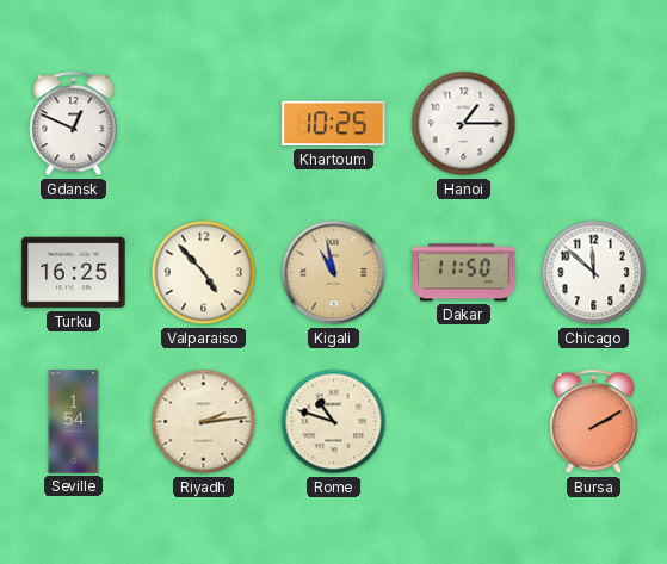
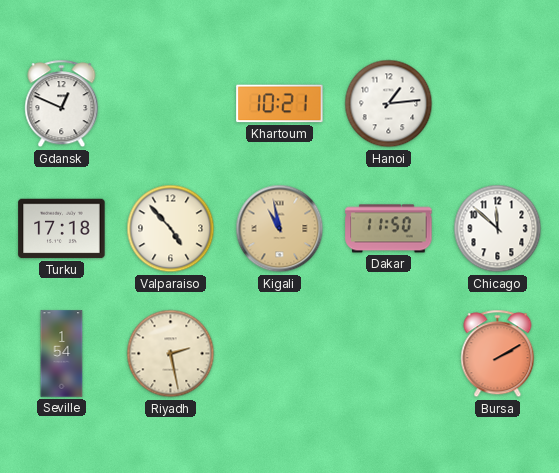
Khartoum: 10:25 -> 10:21 (280, 104)
Hanoi: 1:15 -> 1:14 (389, 104)
Turku: 16:25 -> 17:18 (62, 229)
Riyadh: 2:14 -> 2:28 (171, 354)
Rome: 10:48 -> none (334, 422)
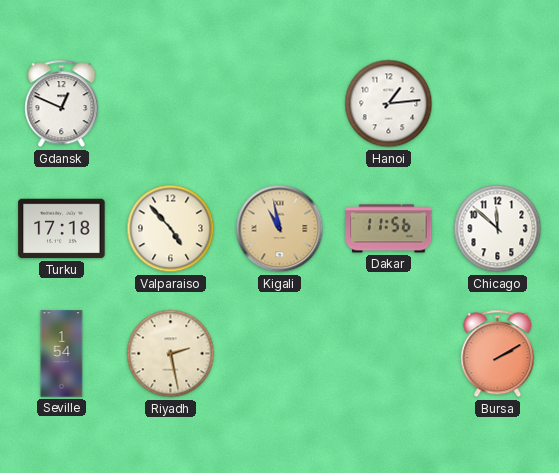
Khartoum: 10:21 -> none (280, 104)
Dakar: 11:50 -> 11:56 (389, 229)
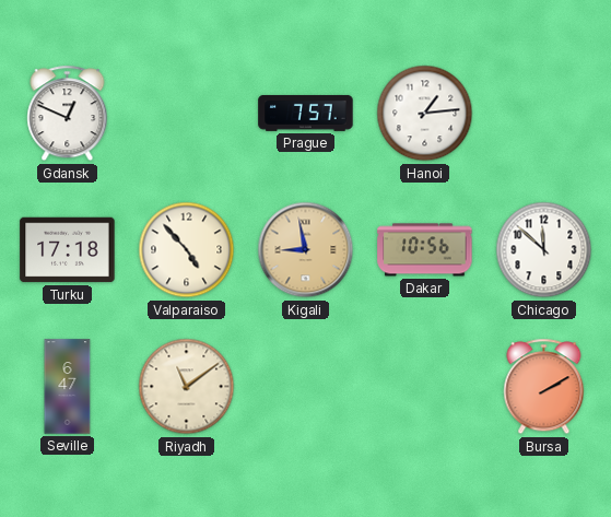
Prague: none -> 7:57 (306, 113)
Kigali: 10:58 -> 8:58 (306, 250)
Dakar: 11:56 -> 10:56 (425, 250)
Seville: 1:54 -> 6:47 (68, 387)
Riyadh: 2:28 -> 11:09 (187, 387)
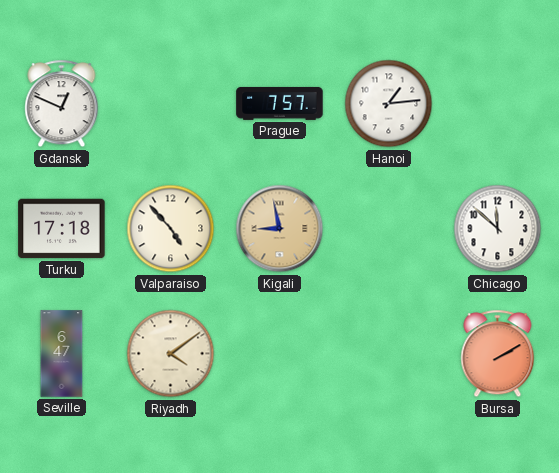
Dakar: 10:56 -> none (425, 250)
Riyadh: 11:09 -> 4:09 (171, 354)
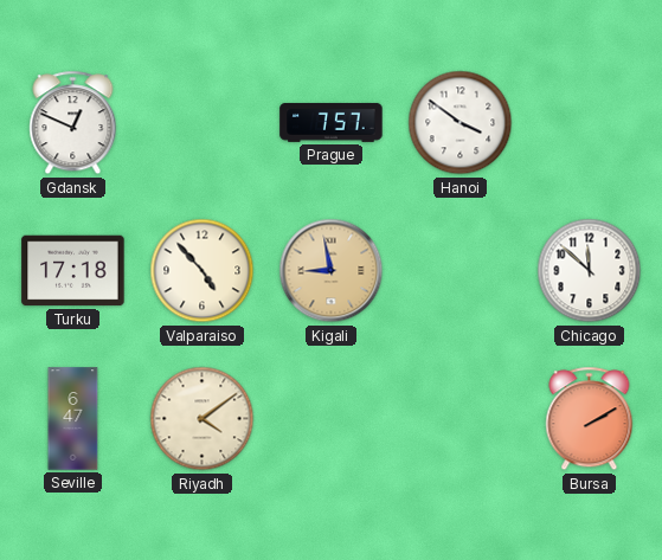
Hanoi: 1:14 -> 3:51 (461, 123)
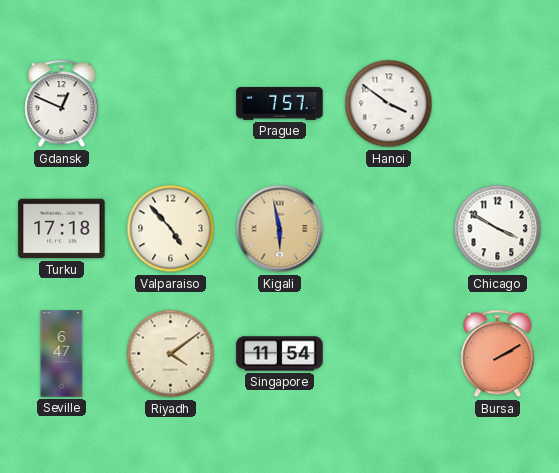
Kigali: 8:58 -> 5:58 (280, 229)
Chicago: 11:52 -> 3:50 (498, 229)
Singapore: none -> 11:54 (280, 354)
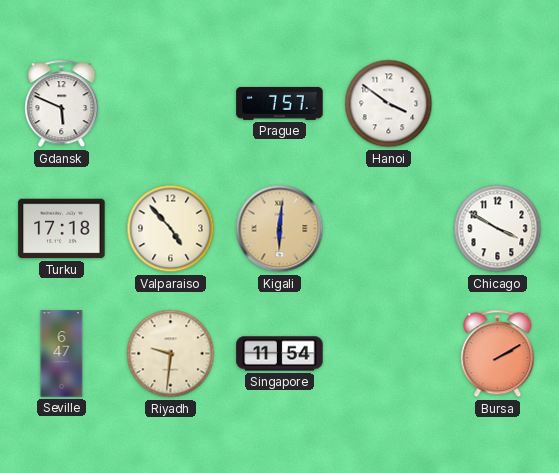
Gdansk: 12:49 -> 5:49 (62, 104)
Kigali: 5:58 -> 6:01 (280, 229)
Riyadh: 4:09 -> 9:31 (171, 354)
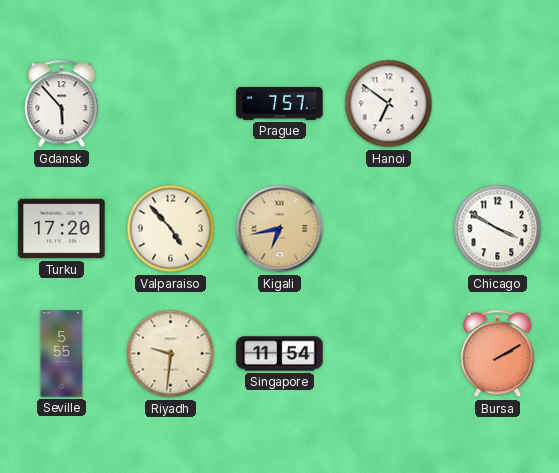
Gdansk: 5:49 -> 5:53 (62, 104)
Hanoi: 3:51 -> 6:51 (389, 104)
Turku: 17:18 -> 17:20 (62, 229)
Kigali: 6:01 -> 6:43 (280, 229)
Seville: 6:47 -> 5:55 (62, 354)
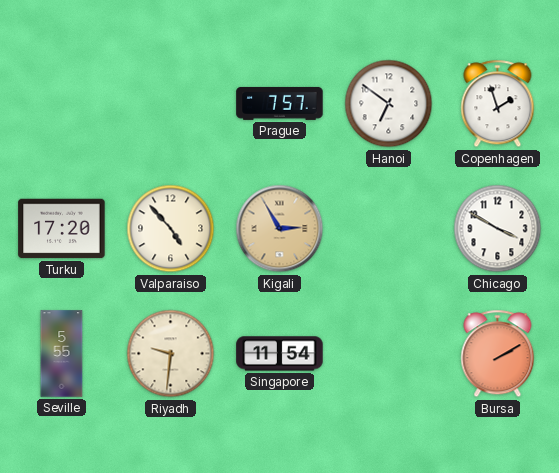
Gdansk: 5:53 -> none (62, 104)
Copenhagen: none -> 1:57 (498, 104)
Kigali: 6:43 -> 2:55 (280, 229)
